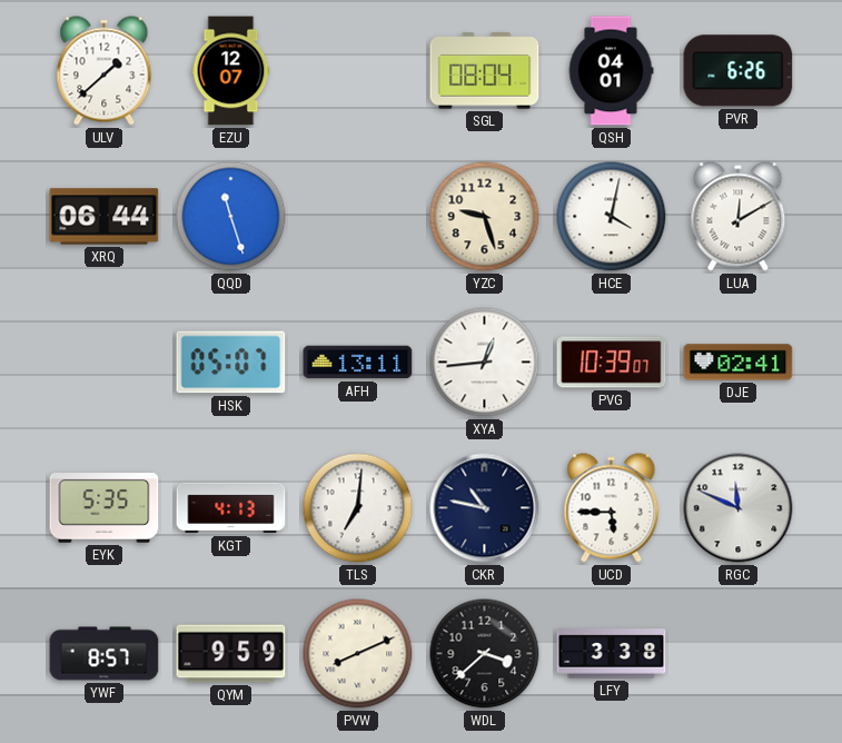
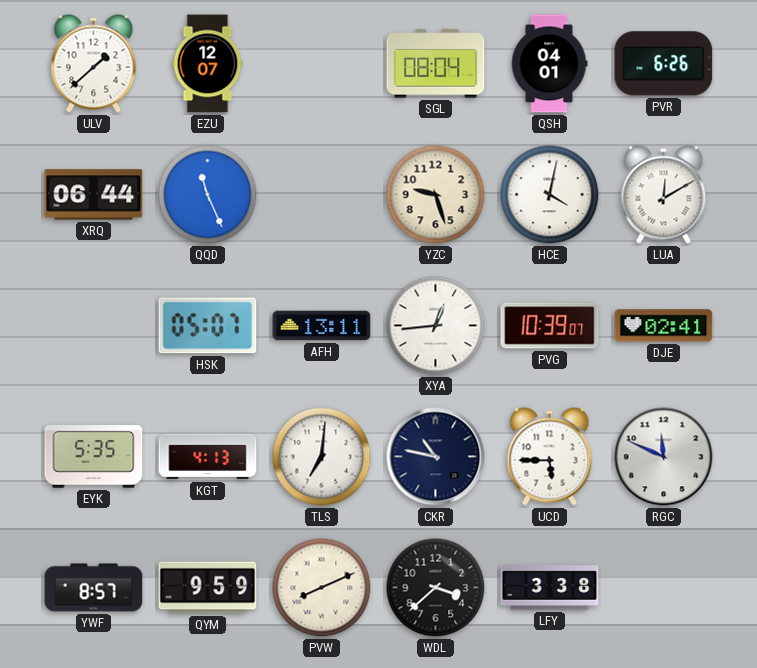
QQD: 11:27 -> 11:26 (208, 195)
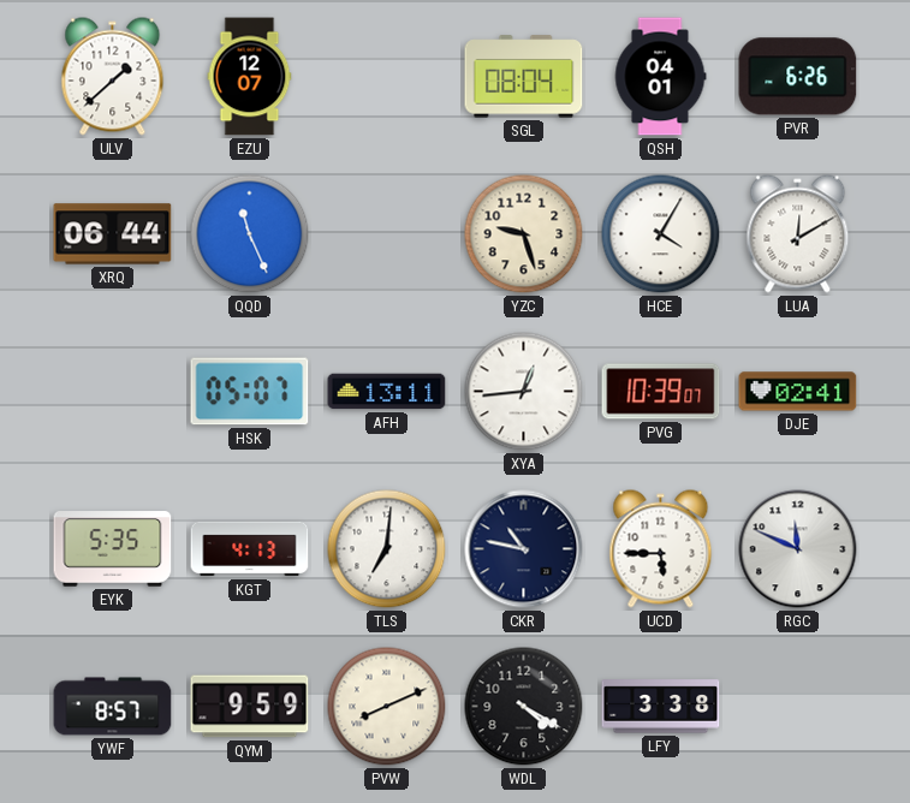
HCE: 4:02 -> 4:05 (661, 234)
WDL: 3:38 -> 4:20 (524, 707)
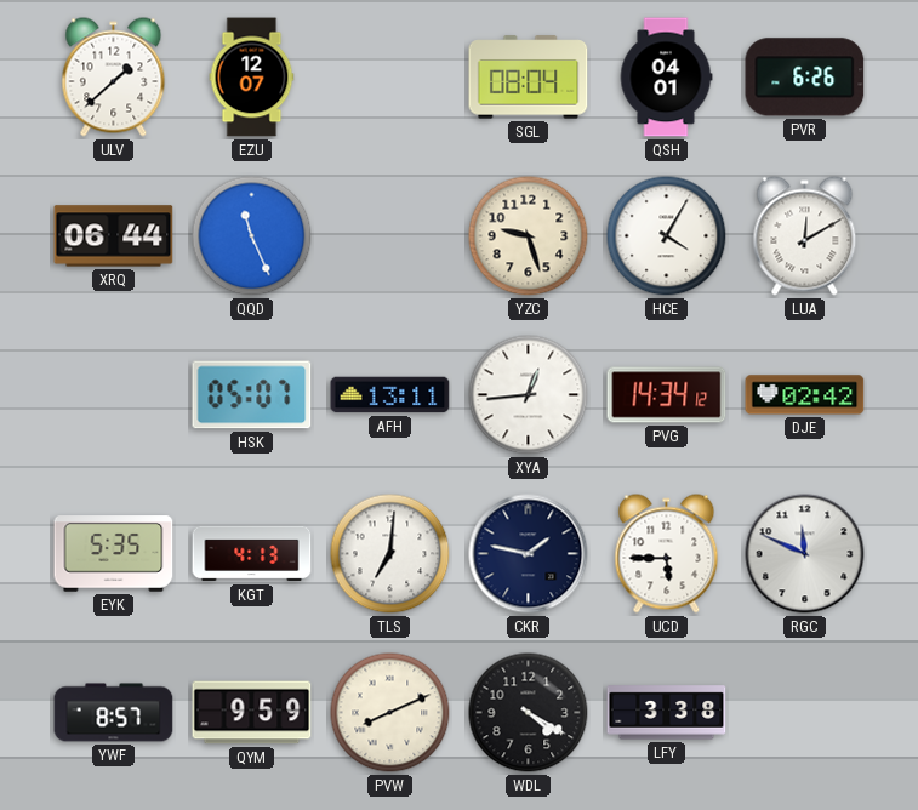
PVG: 10:39 -> 14:34 (667, 395)
DJE: 02:41 -> 02:42 (805, 395)
CKR: 10:47 -> 1:47 (529, 554)
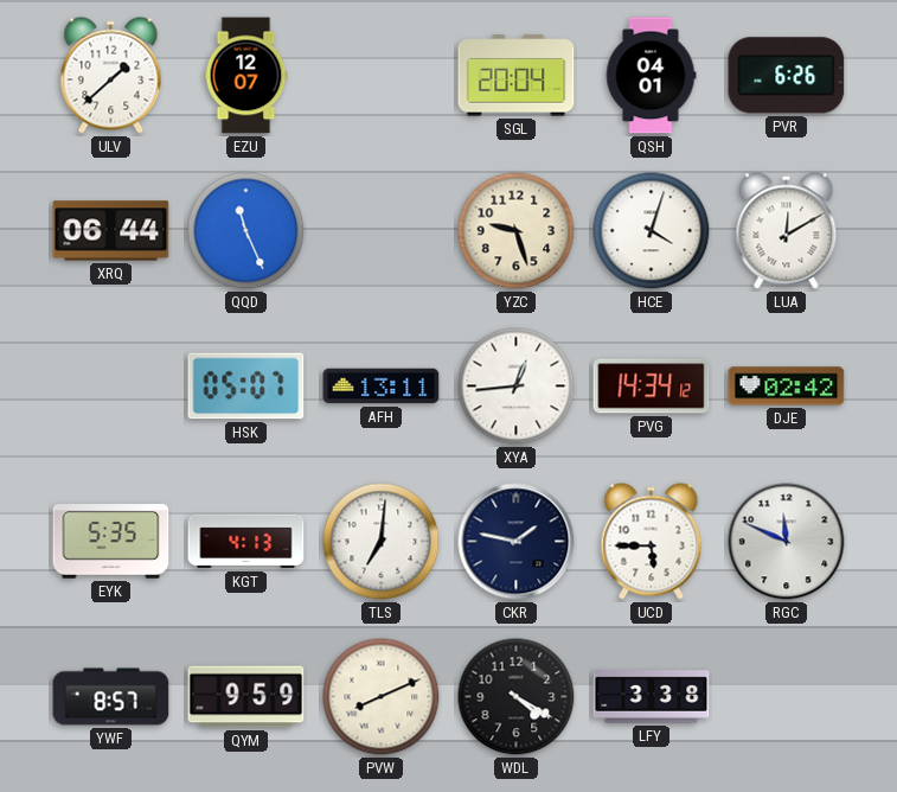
SGL: 08:04 -> 20:04 (517, 76)
HCE: 4:05 -> 4:03 (652, 231)
